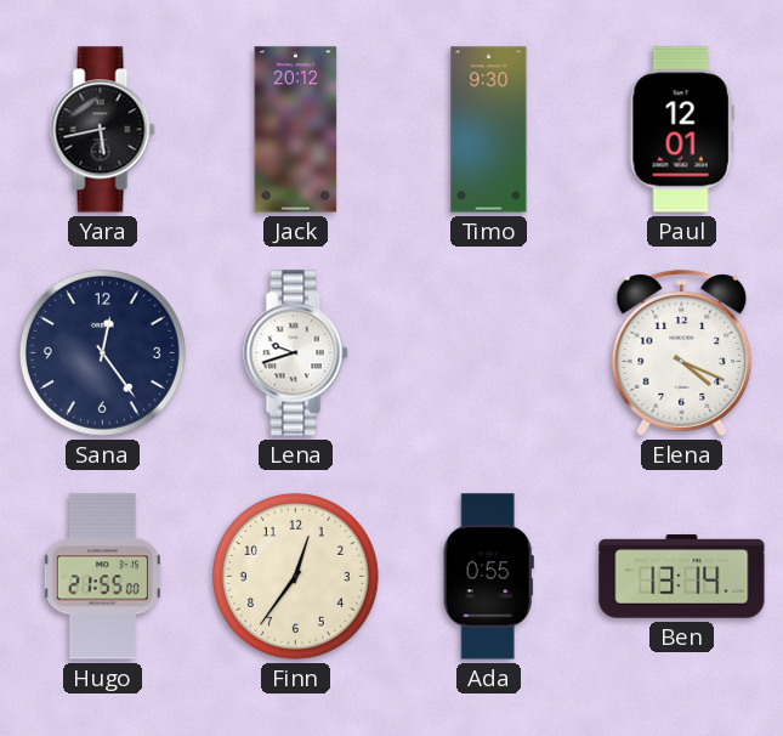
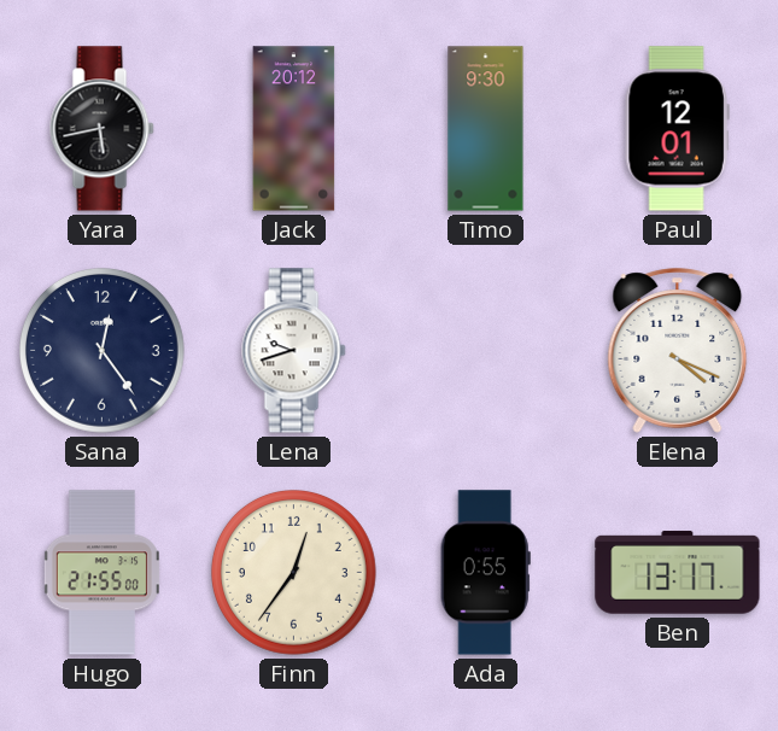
Ben: 13:14 -> 13:17 (678, 573)
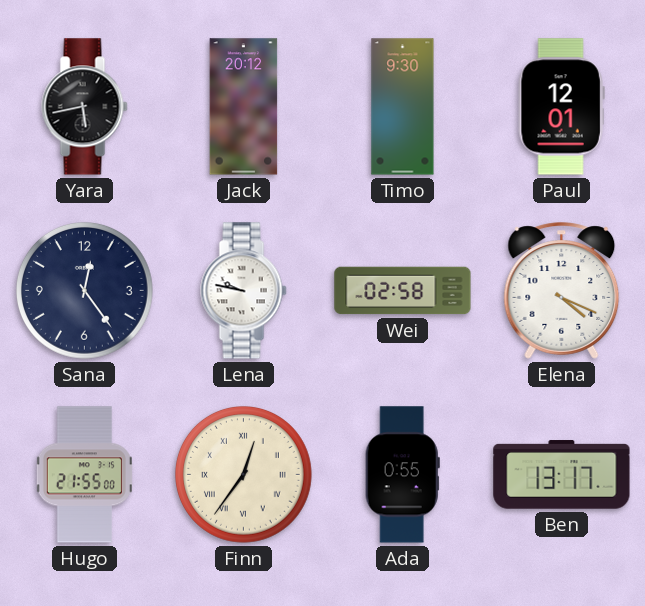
Lena: 9:42 -> 9:47 (244, 291)
Wei: none -> 02:58 (403, 291)
Finn numerals: Arabic -> Roman (244, 475)
